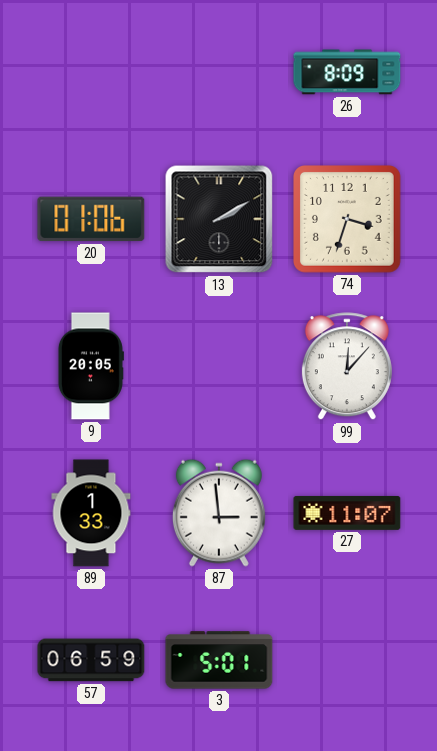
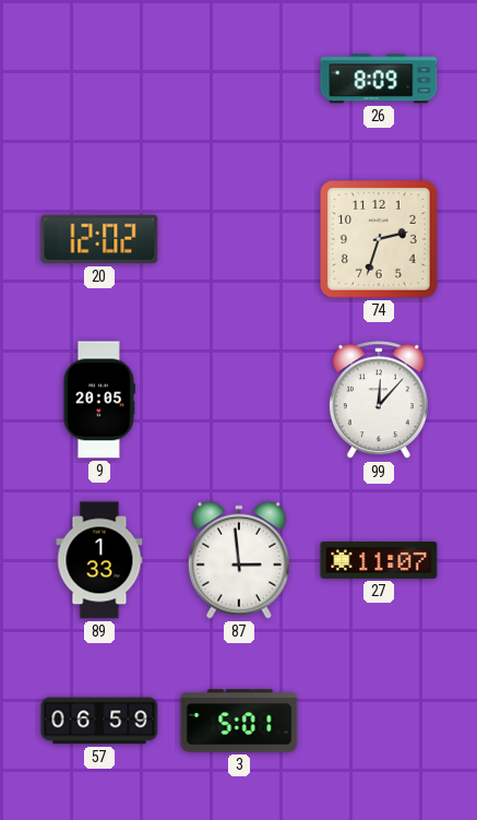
20: 01:06 -> 12:02 (99, 239)
13: 2:10 -> none (219, 219)
74: 3:33 -> 2:33 (380, 240)
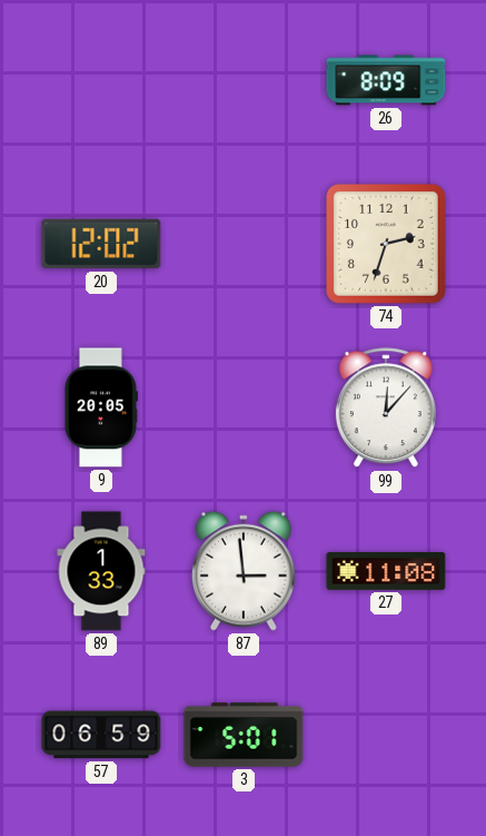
27: 11:07 -> 11:08 (386, 571)
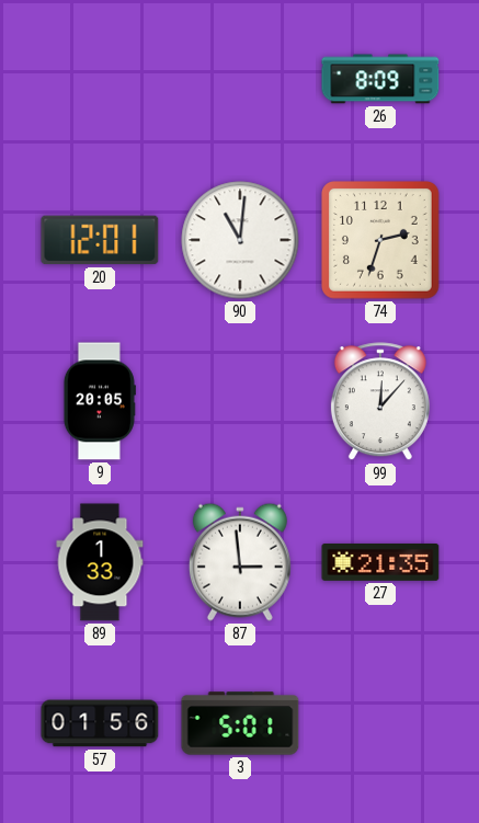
20: 12:02 -> 12:01 (100, 240)
90: none -> 11:01 (240, 240)
27: 11:08 -> 21:35 (380, 562)
57: 06:59 -> 01:56 (100, 723)
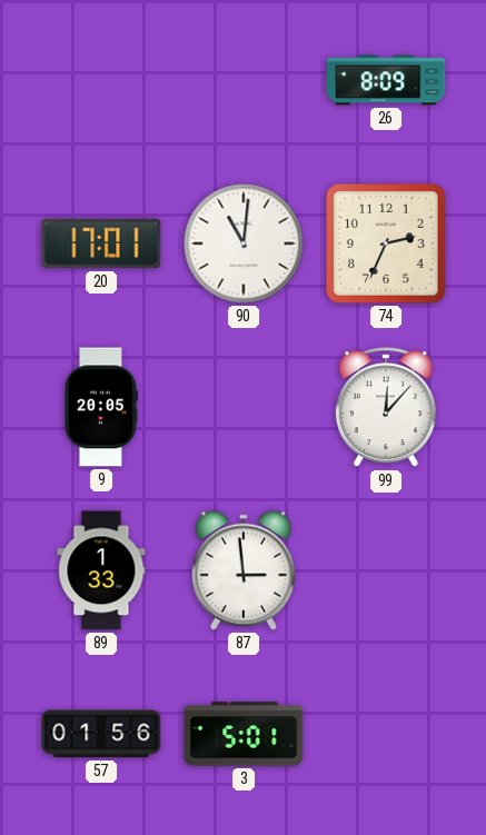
20: 12:01 -> 17:01 (101, 243)
74: 2:33 -> 2:34 (387, 245)
27: 21:35 -> none (380, 562)
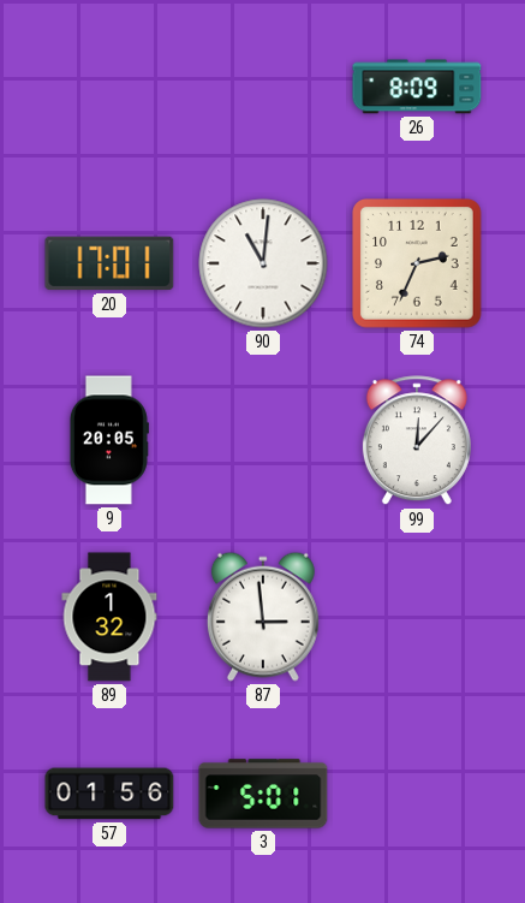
89: 1:33 -> 1:32 (109, 617)
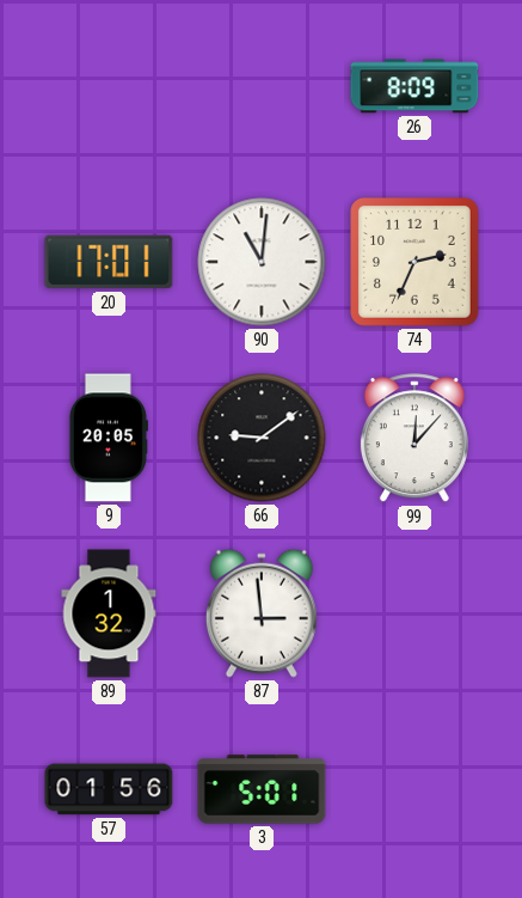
66: none -> 9:09 (262, 438)
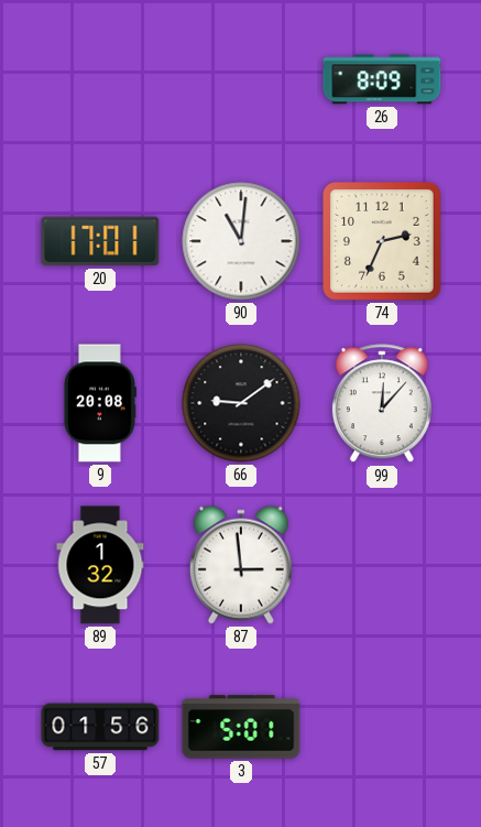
9: 20:05 -> 20:08 (99, 403)
